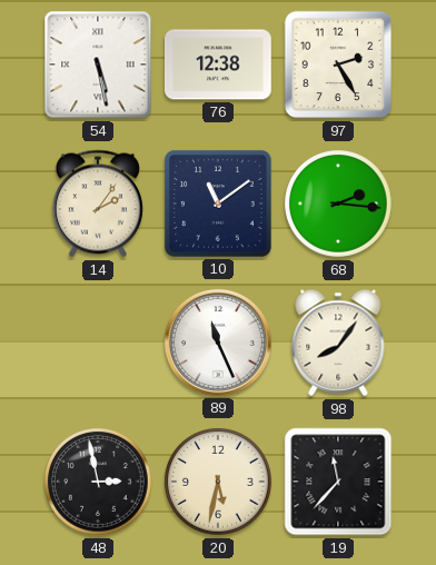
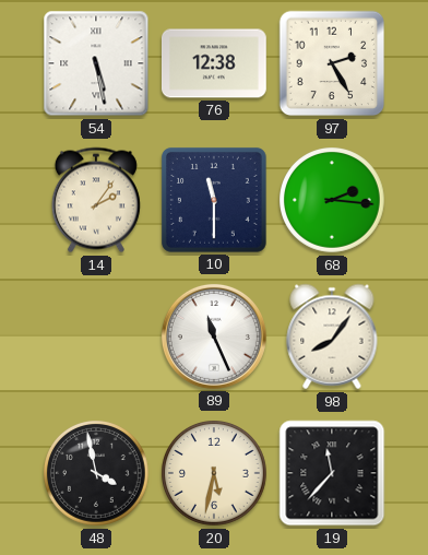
10: 11:09 -> 11:30 (214, 200)
48: 2:58 -> 3:58 (97, 474)
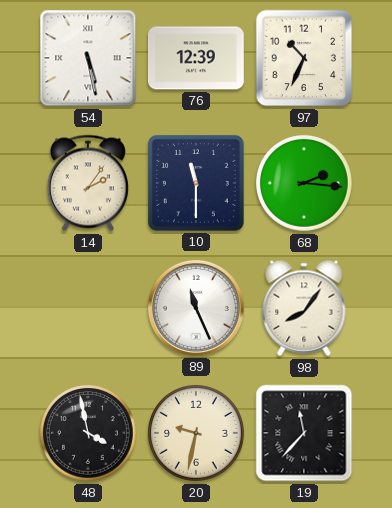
76: 12:38 -> 12:39 (196, 58)
97: 2:25 -> 10:34 (304, 58)
20: 5:32 -> 9:32 (197, 434)
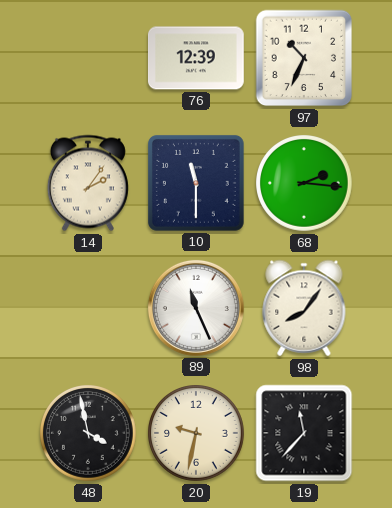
54: 5:28 -> none (88, 58)
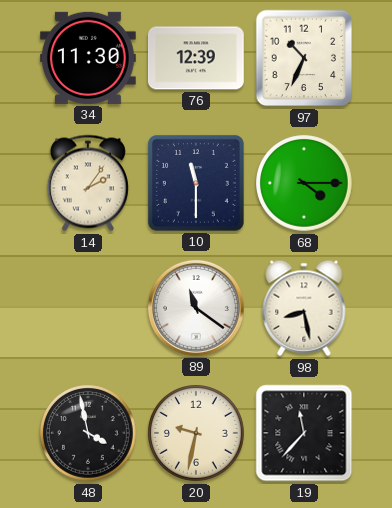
34: none -> 11:30 (88, 58)
68: 2:16 -> 4:15 (305, 184)
89: 11:26 -> 11:21 (196, 308)
98: 8:06 -> 8:28 (304, 308)
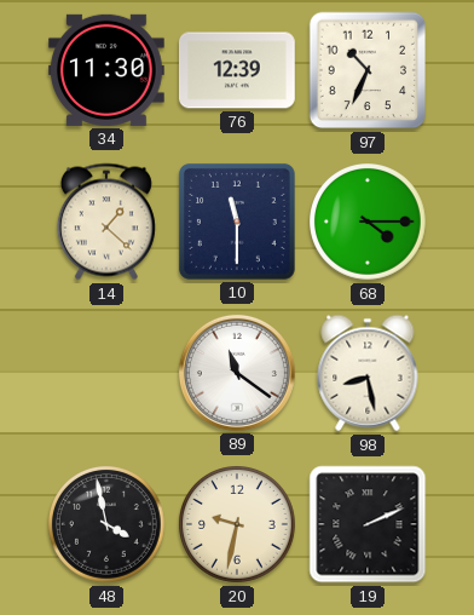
14: 2:06 -> 1:22 (106, 222)
19: 11:37 -> 2:11 (368, 524)
